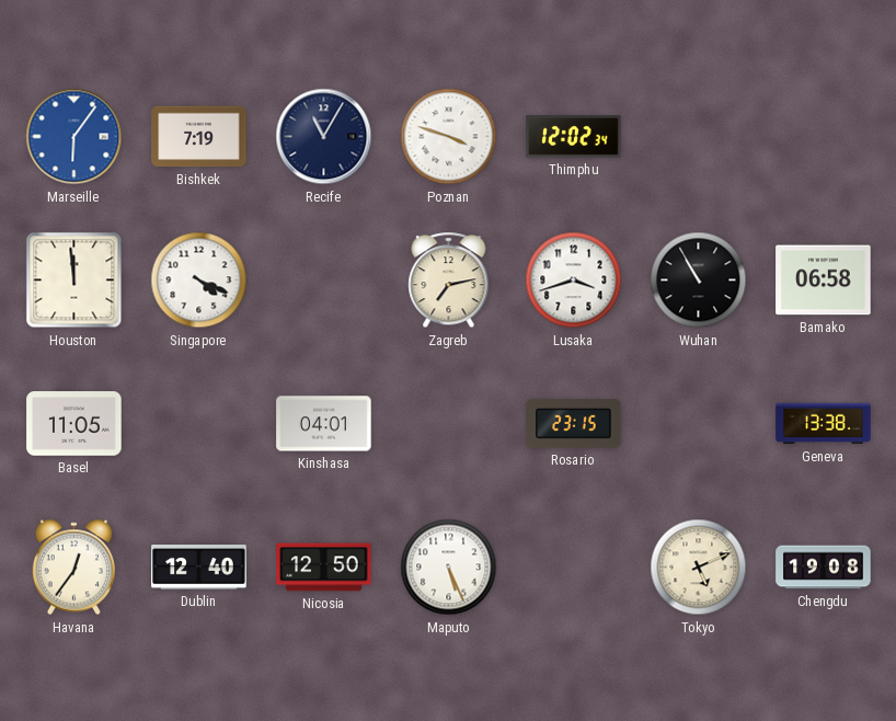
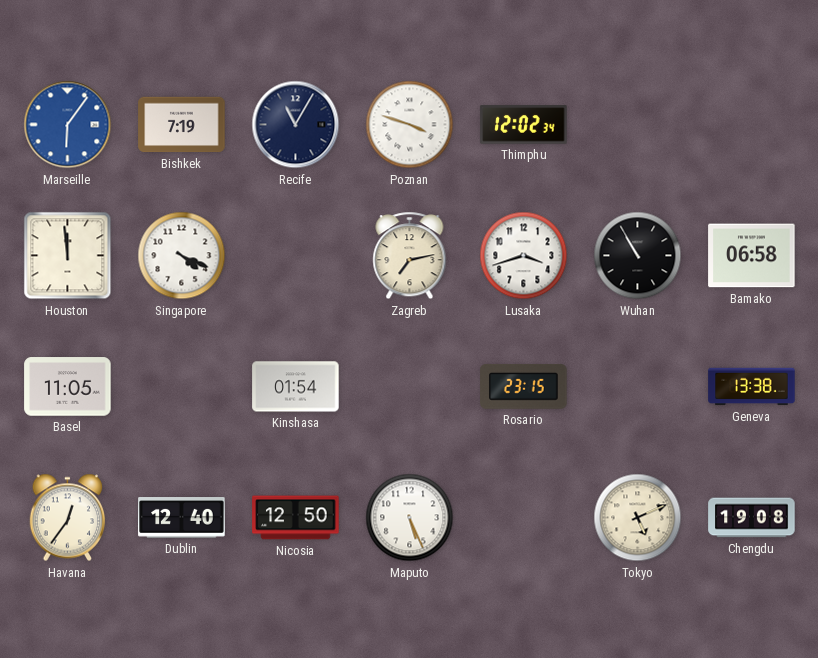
Kinshasa: 04:01 -> 01:54 (296, 387)
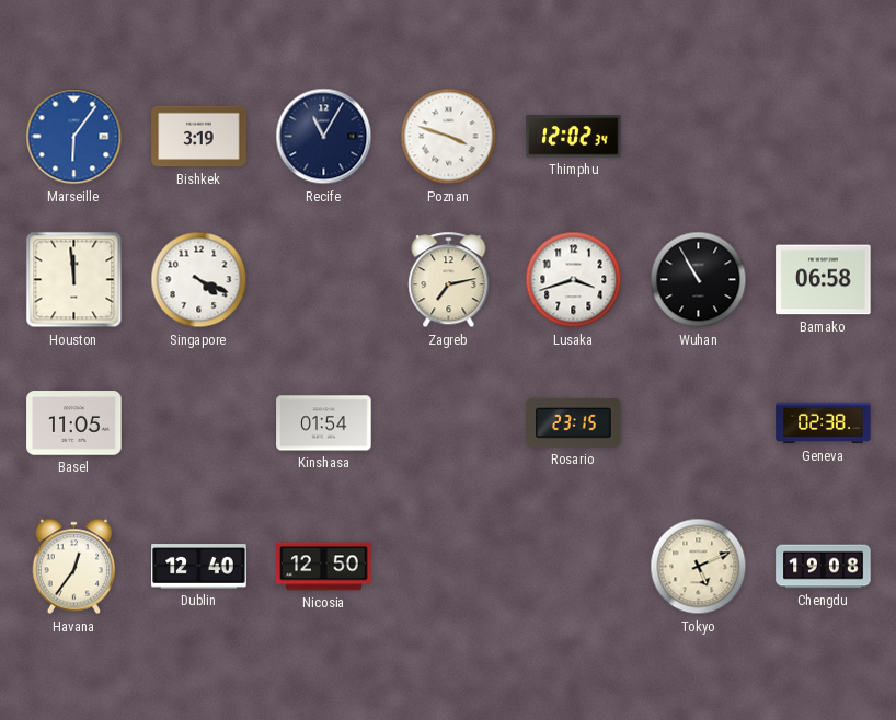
Bishkek: 7:19 -> 3:19 (199, 137)
Geneva: 13:38 -> 02:38 (824, 423)
Maputo: 5:26 -> none (410, 518)
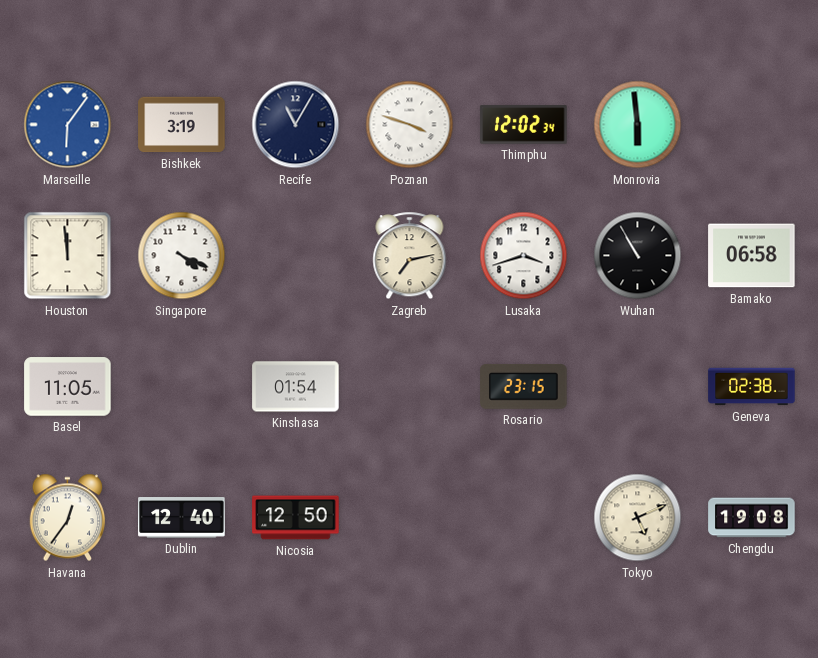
Monrovia: none -> 5:59 (638, 125)
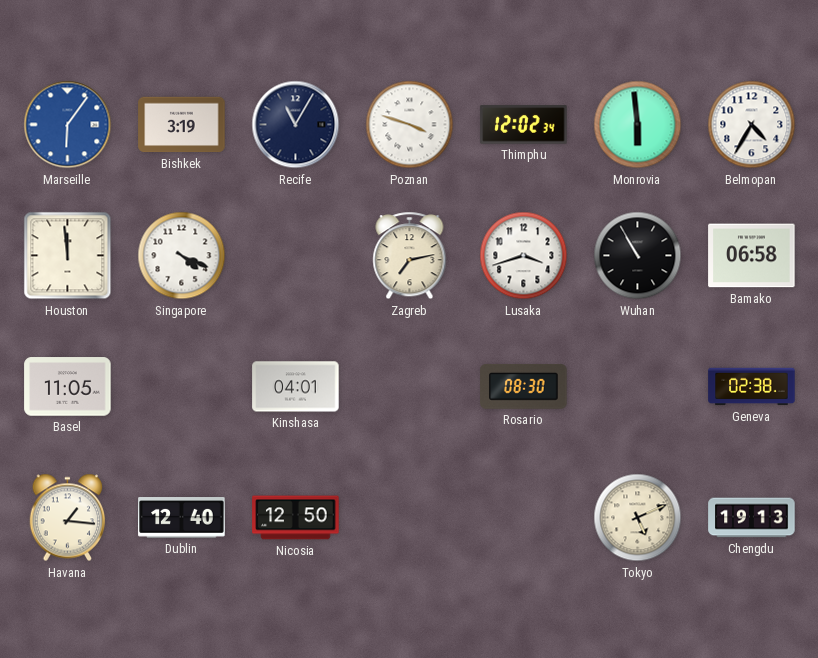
Belmopan: none -> 4:35 (752, 125)
Kinshasa: 01:54 -> 04:01 (296, 387)
Rosario: 23:15 -> 08:30 (524, 387)
Havana: 12:36 -> 1:16 (68, 518)
Chengdu: 19:08 -> 19:13 (752, 518)
